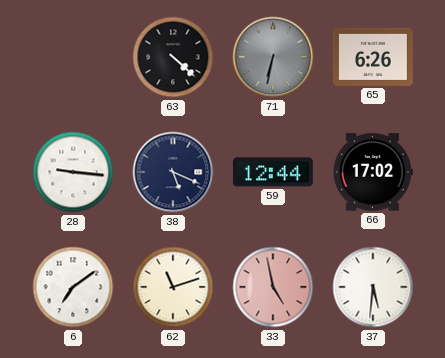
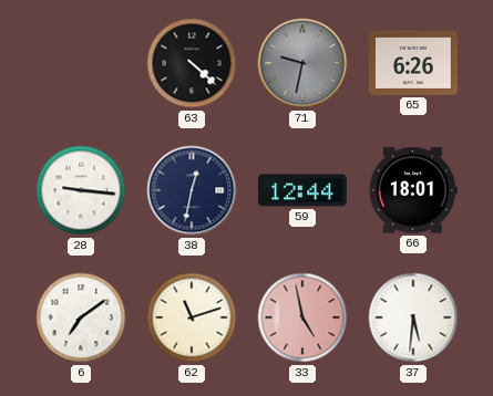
71: 6:32 -> 9:32 (302, 63)
38: 5:19 -> 12:32 (192, 190)
66: 17:02 -> 18:01 (413, 190)
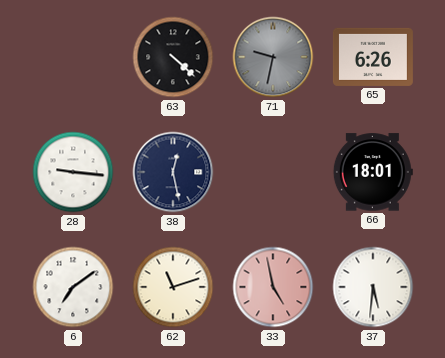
38: 12:32 -> 12:28 (173, 172)
59: 12:44 -> none (302, 190)
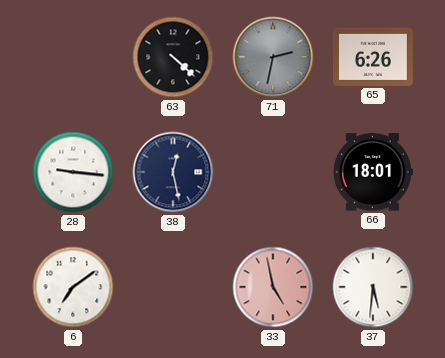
71: 9:32 -> 2:32 (273, 57)
62: 11:12 -> none (173, 287)
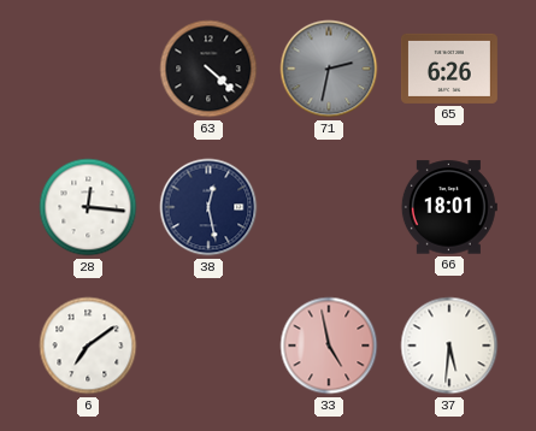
28: 9:16 -> 12:16 (88, 207)
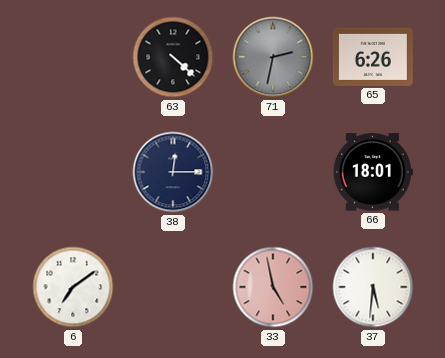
28: 12:16 -> none (88, 207)
38: 12:28 -> 12:15 (173, 172)
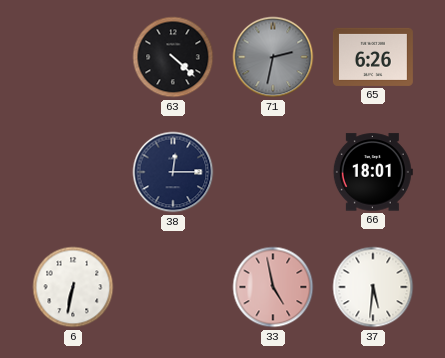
6: 7:09 -> 6:32 (73, 287)
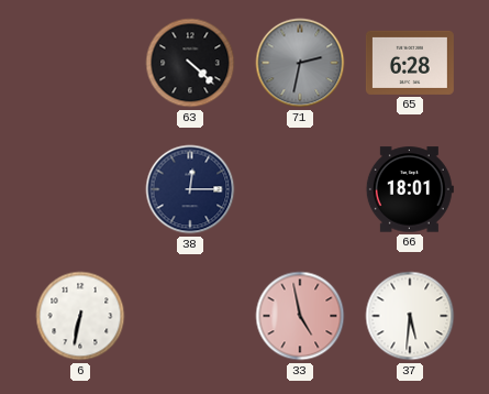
65: 6:26 -> 6:28 (410, 63)
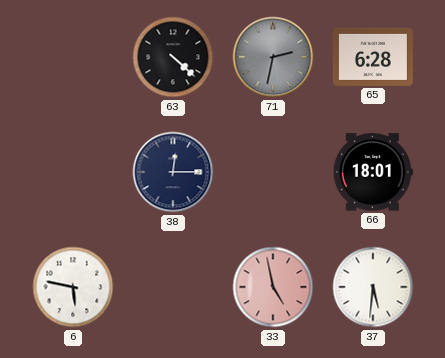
6: 6:32 -> 5:47 (73, 287)
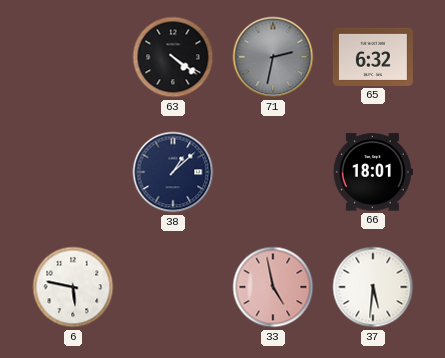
63: 4:22 -> 4:21 (173, 57)
65: 6:28 -> 6:32 (373, 57)
38: 12:15 -> 1:08 (173, 172)
